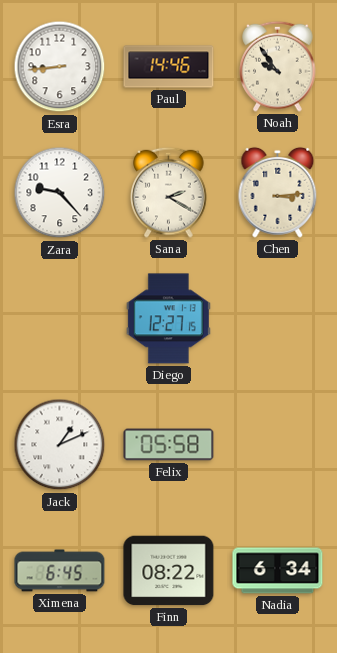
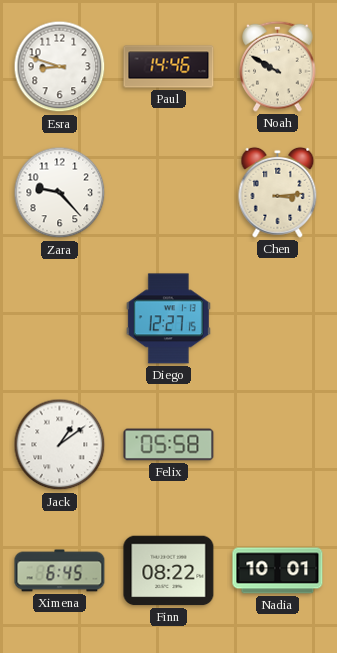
Esra: 8:44 -> 8:48 (60, 67)
Noah: 9:54 -> 9:50 (278, 66)
Sana: 2:20 -> none (169, 192)
Jack: 1:11 -> 1:09 (60, 445)
Nadia: 6:34 -> 10:01 (278, 571)
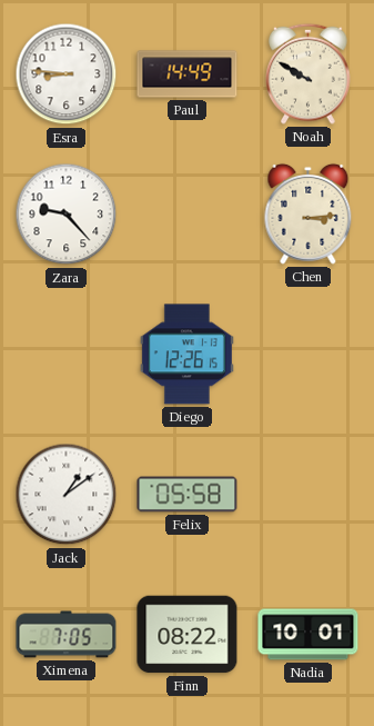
Esra: 8:48 -> 8:46 (67, 74)
Paul: 14:46 -> 14:49 (188, 74)
Diego: 12:27 -> 12:26 (186, 355)
Ximena: 6:45 -> 7:05 (67, 635)
